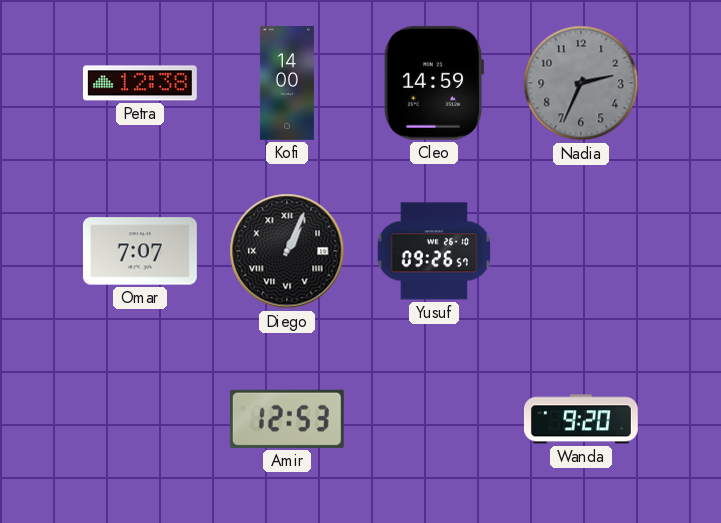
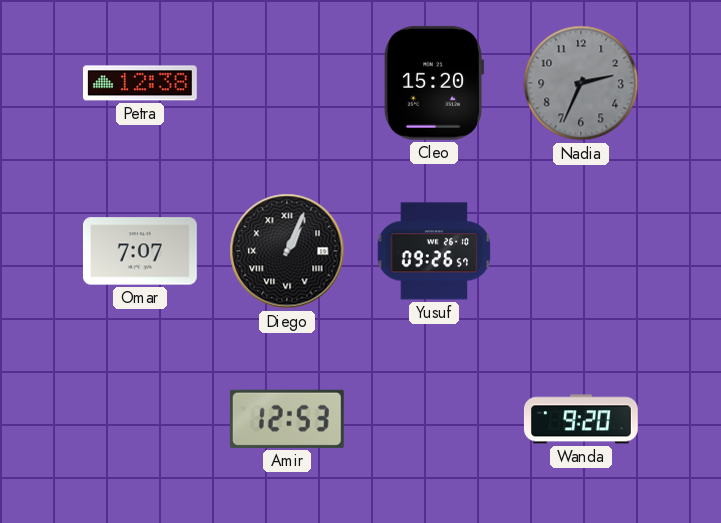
Kofi: 14:00 -> none (287, 84)
Cleo: 14:59 -> 15:20 (434, 83)
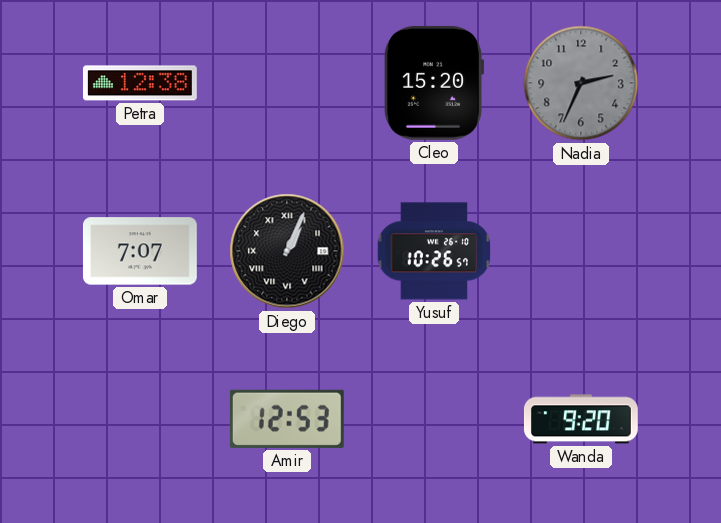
Yusuf: 09:26 -> 10:26 (434, 251)
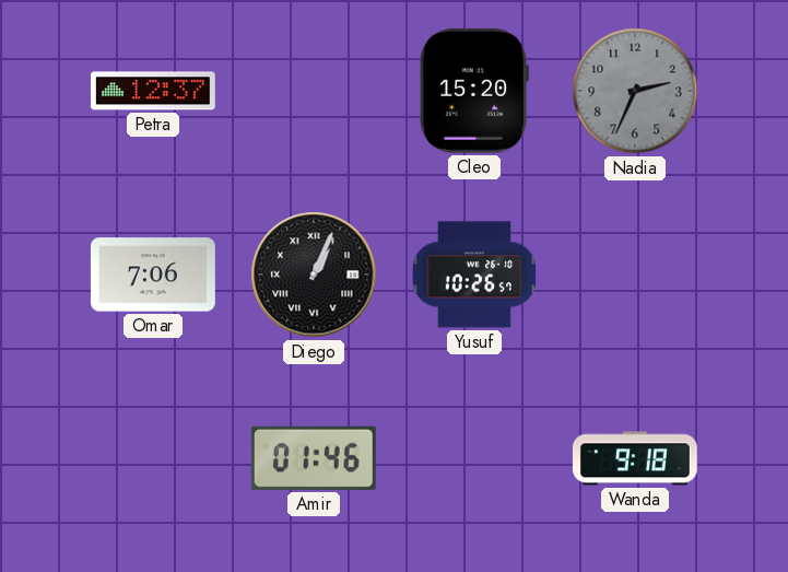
Petra: 12:38 -> 12:37 (153, 91)
Omar: 7:07 -> 7:06 (153, 275)
Amir: 12:53 -> 01:46 (314, 458)
Wanda: 9:20 -> 9:18 (635, 458)
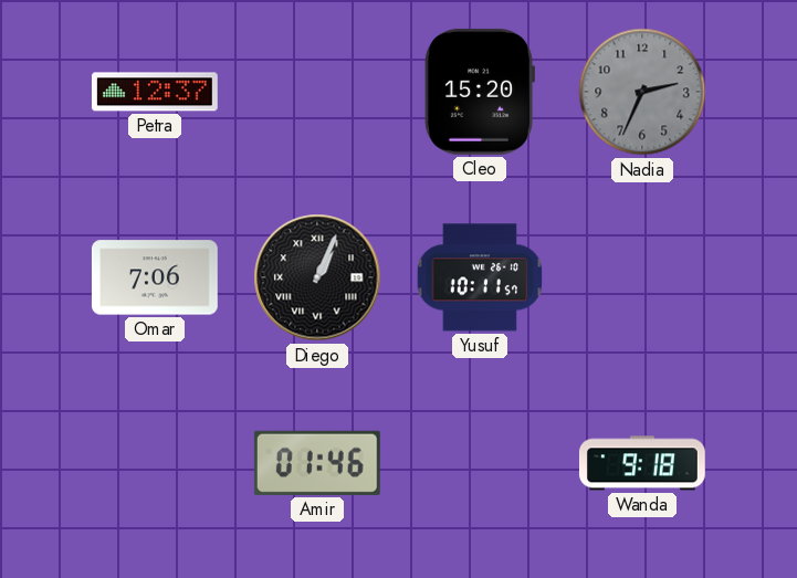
Yusuf: 10:26 -> 10:11 (480, 277)
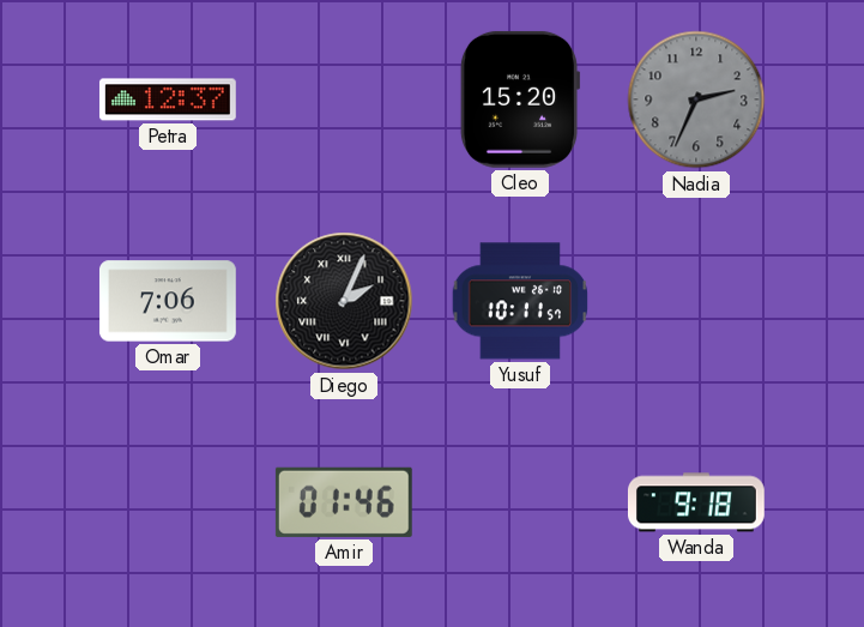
Diego: 1:04 -> 2:04 (344, 301)
